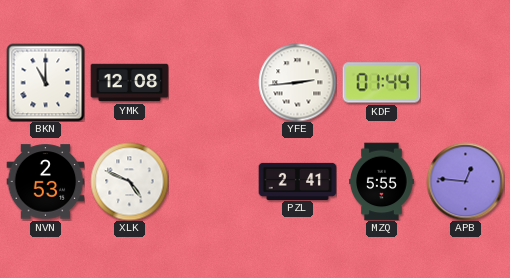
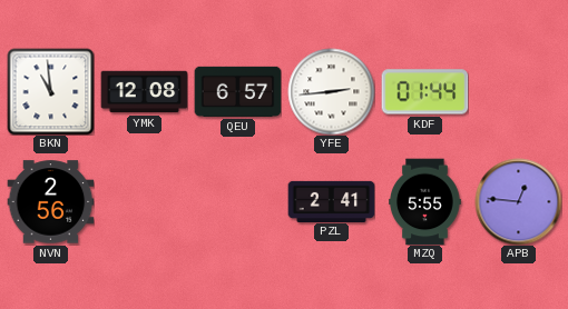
BKN: 11:00 -> 10:59 (50, 91)
QEU: none -> 6:57 (237, 91)
NVN: 2:53 -> 2:56 (50, 202)
XLK: 4:49 -> none (129, 181)
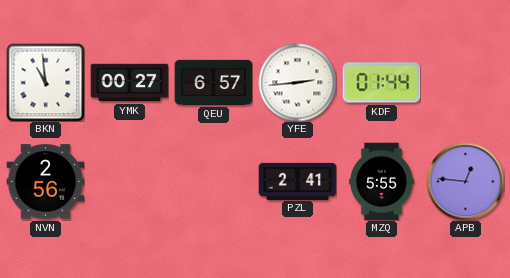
YMK: 12:08 -> 00:27 (129, 83)
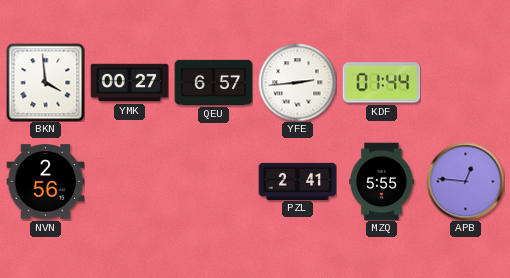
BKN: 10:59 -> 3:59 (45, 82)
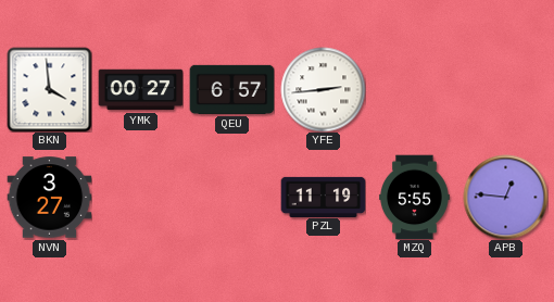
KDF: 01:44 -> none (381, 83)
NVN: 2:56 -> 3:27 (49, 198)
PZL: 2:41 -> 11:19 (323, 197)
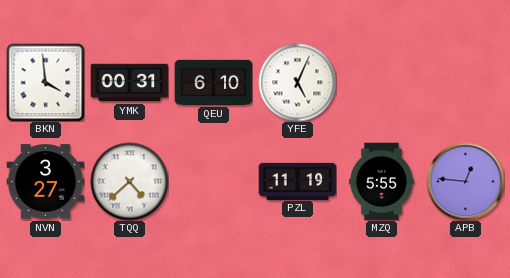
YMK: 00:27 -> 00:31 (129, 83)
QEU: 6:57 -> 6:10 (213, 82)
YFE: 2:44 -> 5:04 (297, 82)
TQQ: none -> 4:38 (129, 181)
